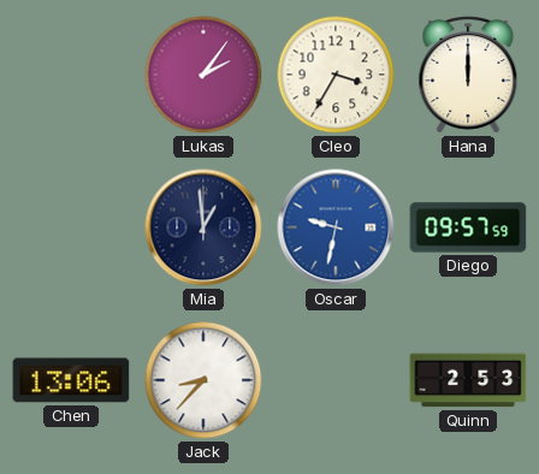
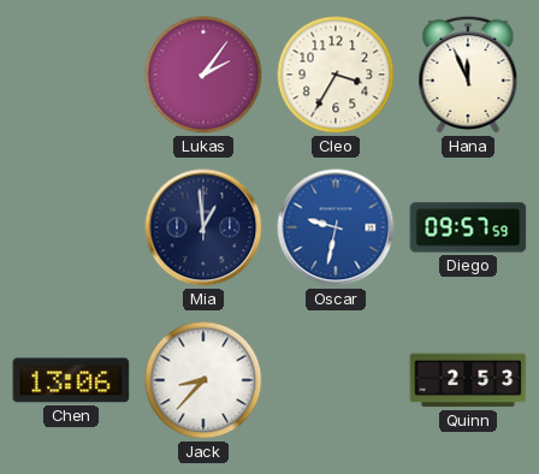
Hana: 12:00 -> 11:56 (468, 76)
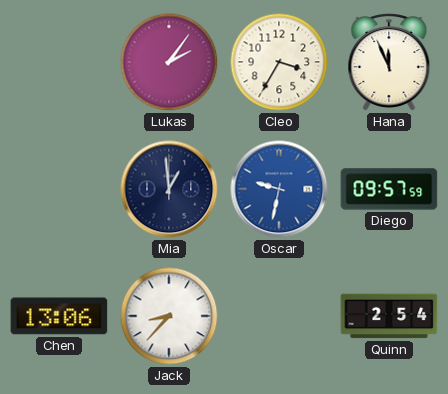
Quinn: 2:53 -> 2:54 (389, 316)
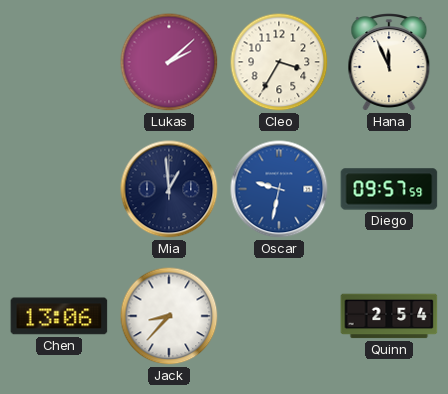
Lukas: 2:06 -> 2:08 (169, 62)
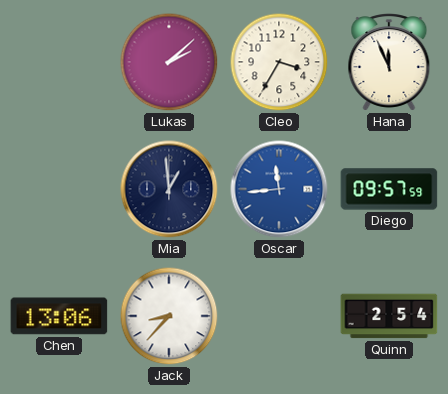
Oscar: 9:32 -> 11:44 (279, 189)
